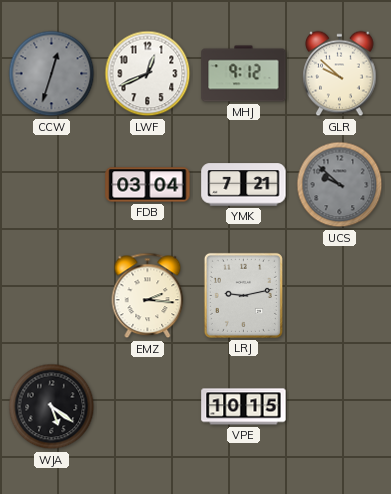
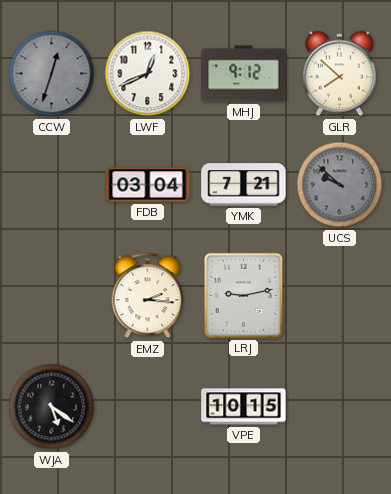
GLR: 9:52 -> 7:52 (340, 74)
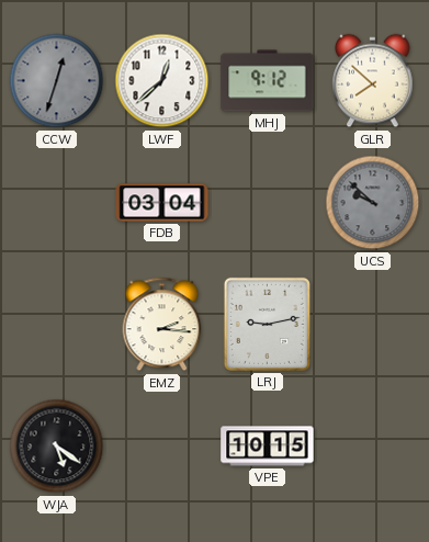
LWF: 12:41 -> 12:38 (162, 81)
YMK: 7:21 -> none (244, 185)
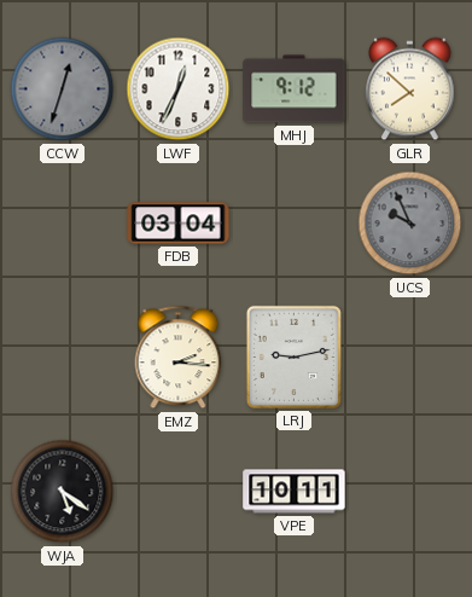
LWF: 12:38 -> 12:34 (179, 89)
UCS: 9:52 -> 9:56 (410, 224)
VPE: 10:15 -> 10:11 (295, 492)
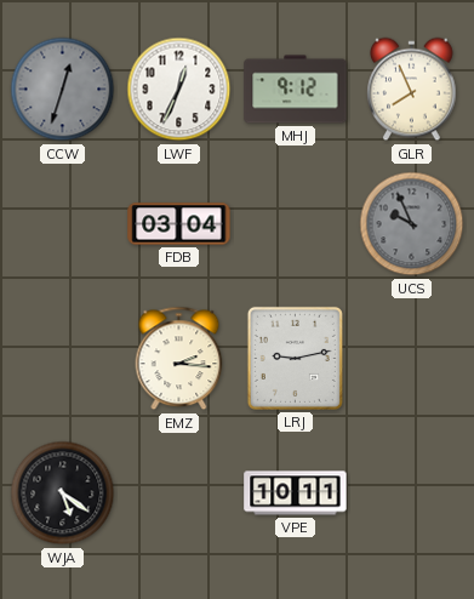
GLR: 7:52 -> 7:56 (412, 90)
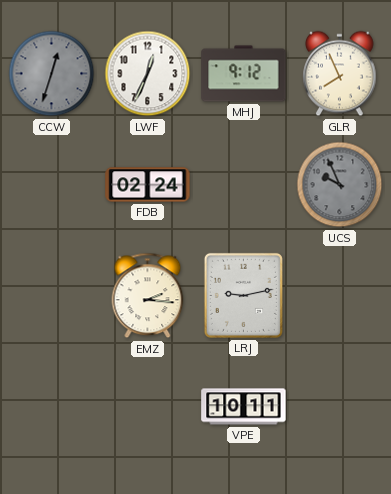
FDB: 03:04 -> 02:24 (148, 185)
WJA: 5:21 -> none (63, 494)
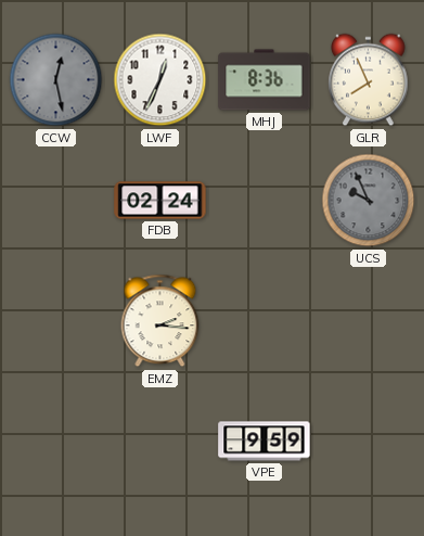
CCW: 12:33 -> 12:28 (56, 80)
MHJ: 9:12 -> 8:36 (265, 80)
LRJ: 9:13 -> none (243, 295)
VPE: 10:11 -> 9:59 (265, 442)
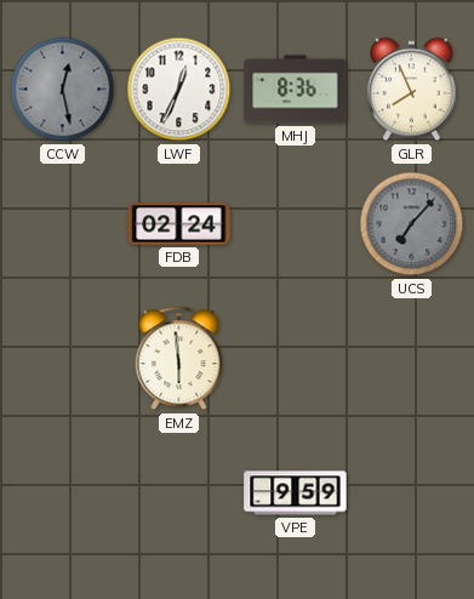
UCS: 9:56 -> 7:07 (412, 224)
EMZ: 2:16 -> 5:59 (179, 359)
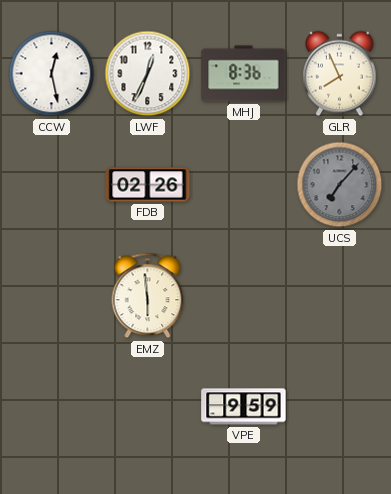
CCW dial: grey -> white (52, 74)
FDB: 02:24 -> 02:26 (148, 185)
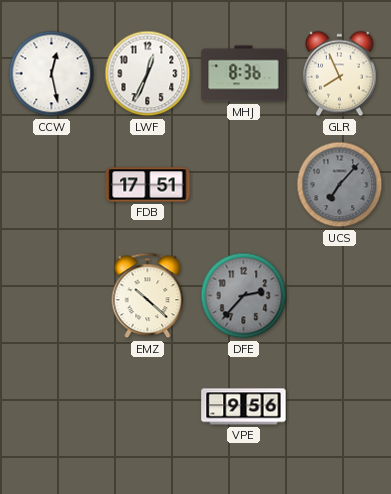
FDB: 02:26 -> 17:51 (148, 185)
EMZ: 5:59 -> 10:22 (148, 296)
DFE: none -> 2:37 (244, 296)
VPE: 9:59 -> 9:56 (244, 407)
